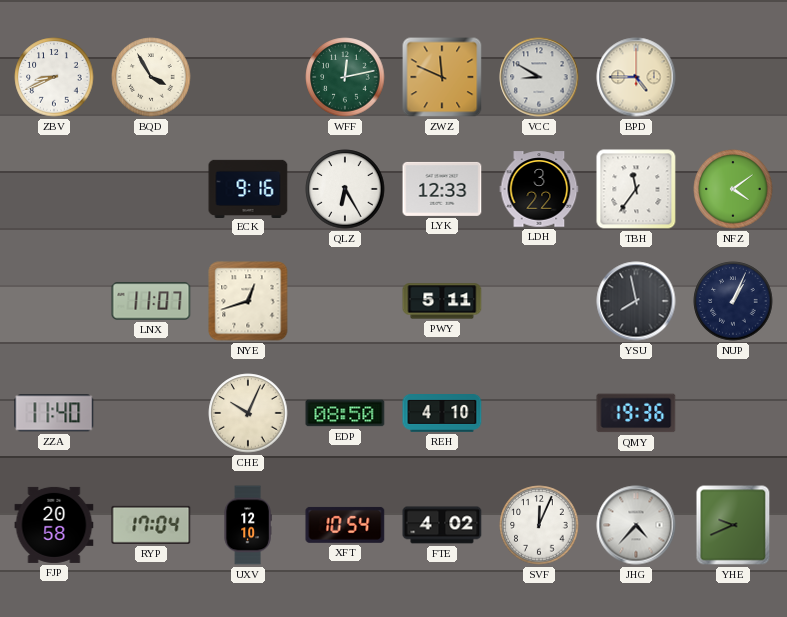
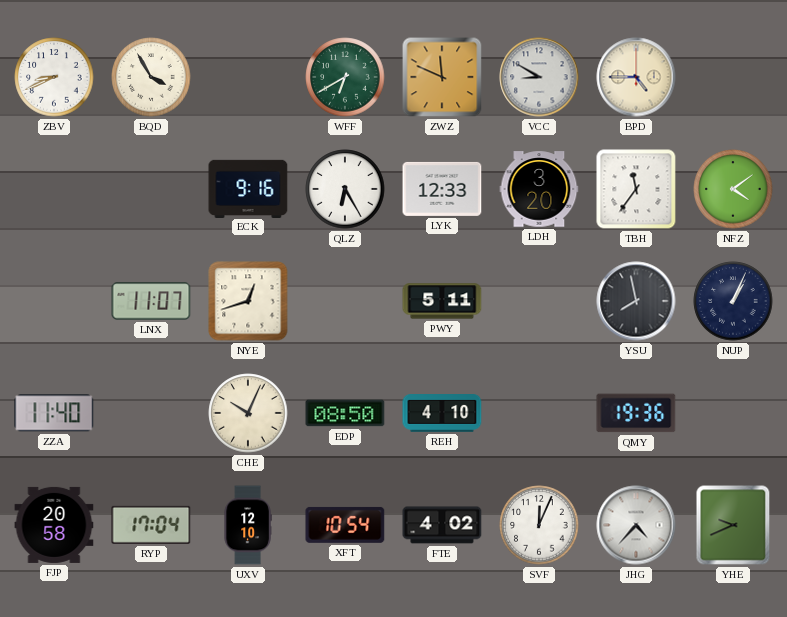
WFF: 12:13 -> 6:40 (345, 77)
LDH: 3:22 -> 3:20 (539, 189)
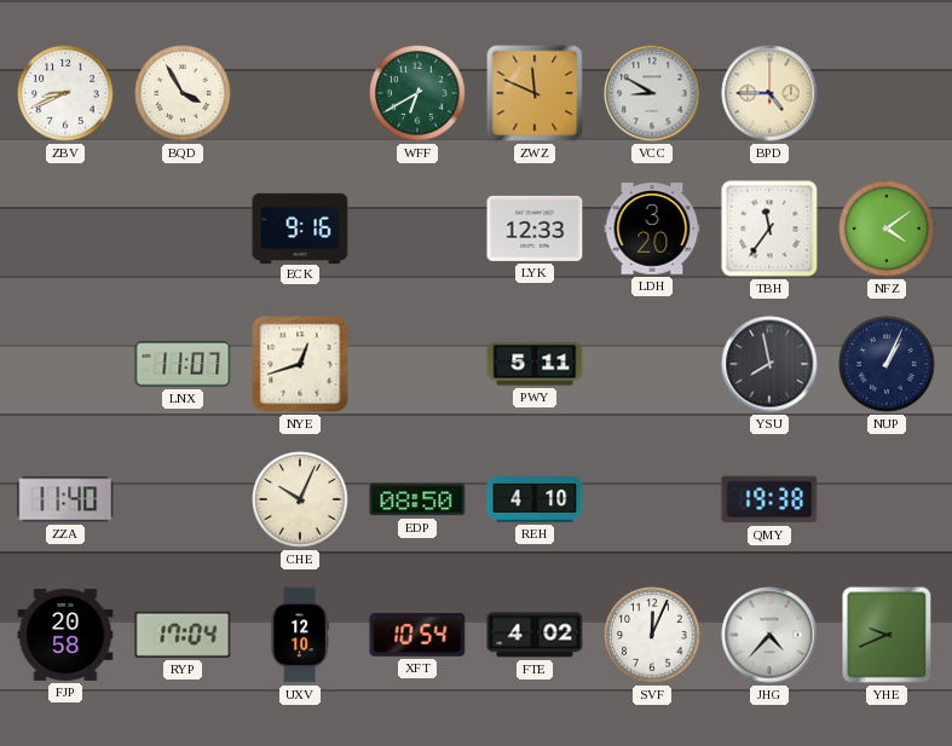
QLZ: 6:25 -> none (345, 189)
QMY: 19:36 -> 19:38 (769, 499)
